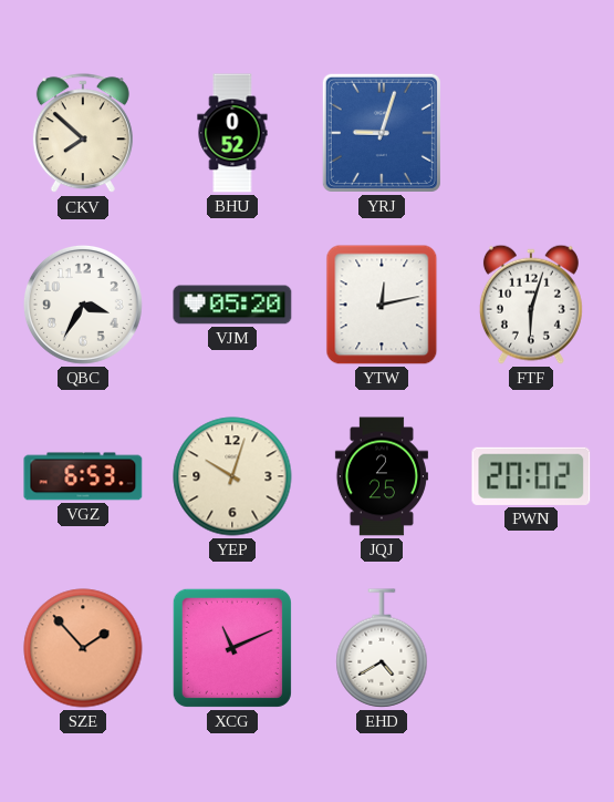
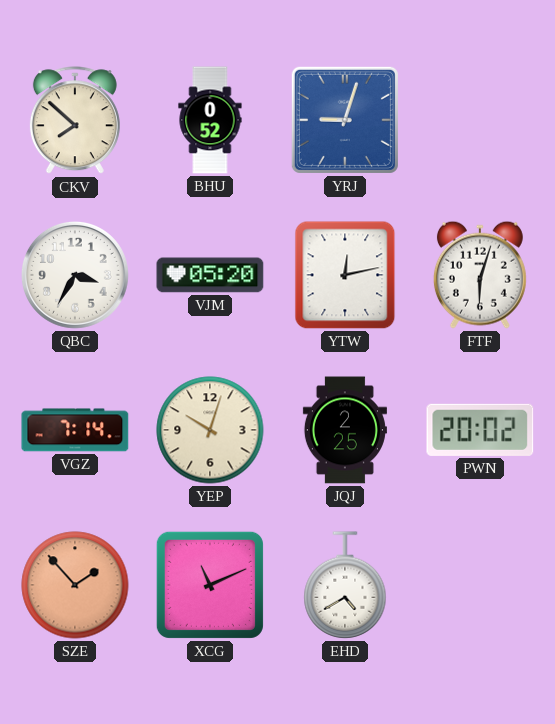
VGZ: 6:53 -> 7:14 (75, 430)
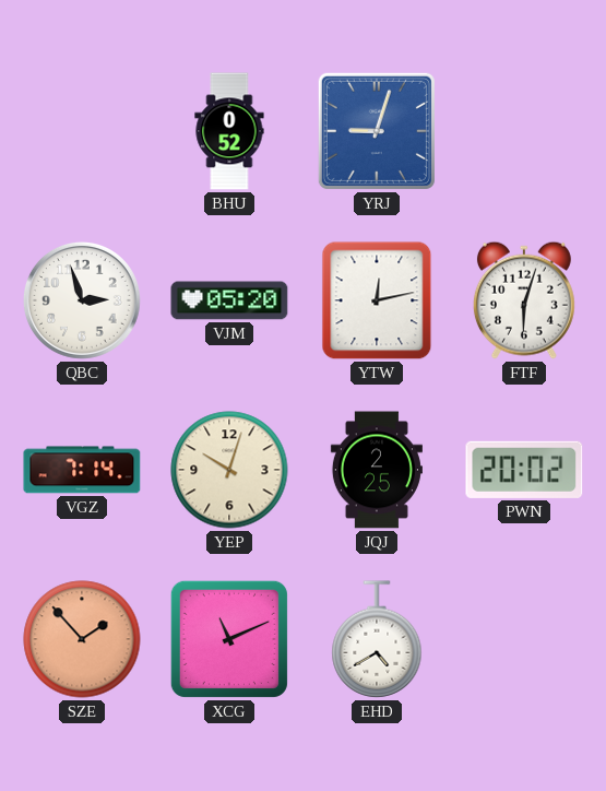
CKV: 7:52 -> none (75, 121)
QBC: 3:35 -> 2:57 (82, 300)
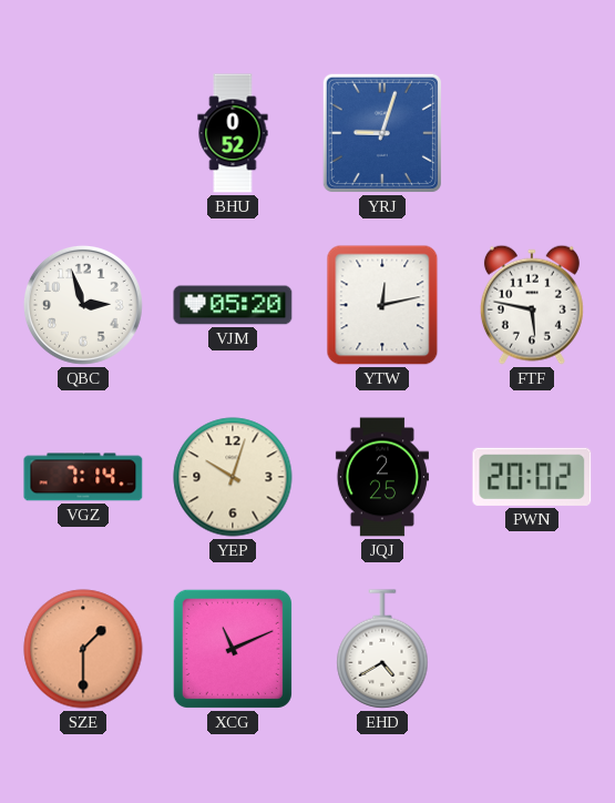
FTF: 6:03 -> 5:47 (532, 305)
SZE: 1:53 -> 1:30 (83, 649)
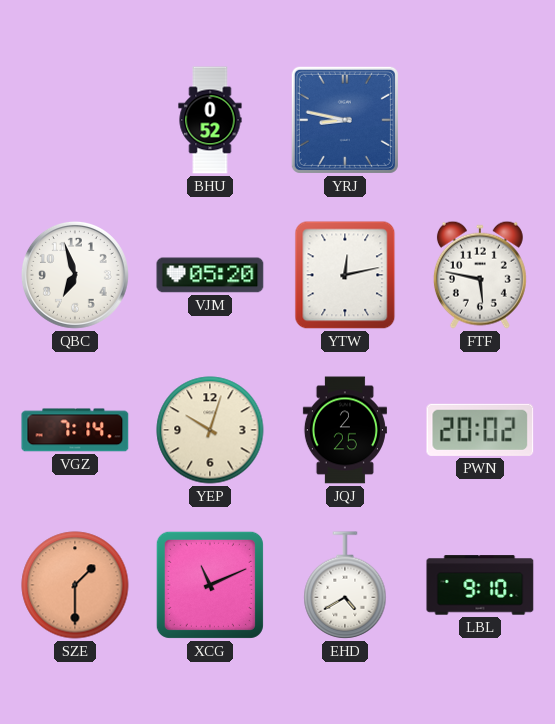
YRJ: 9:03 -> 8:47 (345, 120)
QBC: 2:57 -> 6:57 (75, 275)
LBL: none -> 9:10 (480, 585)
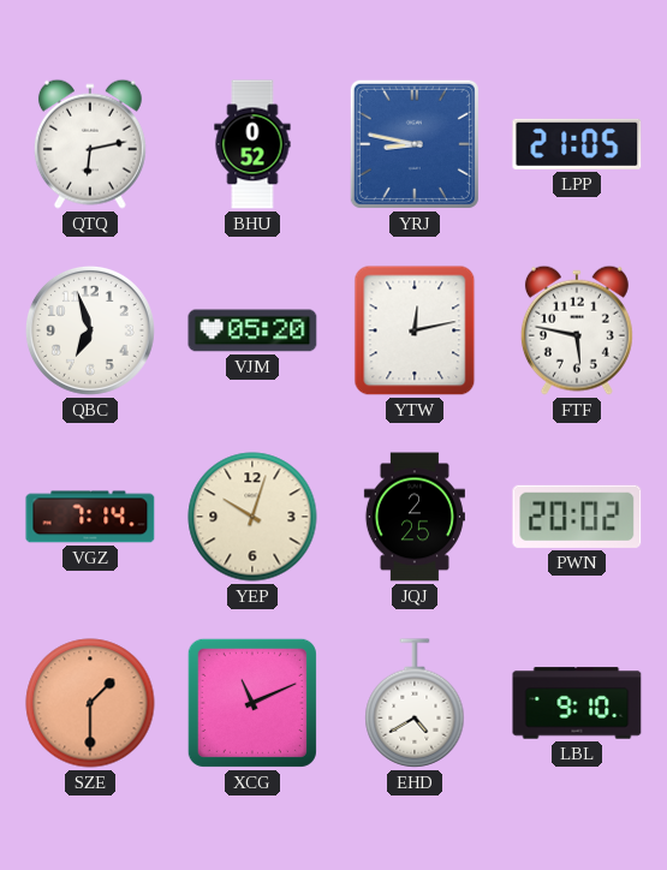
QTQ: none -> 6:13 (90, 144)
LPP: none -> 21:05 (577, 144)
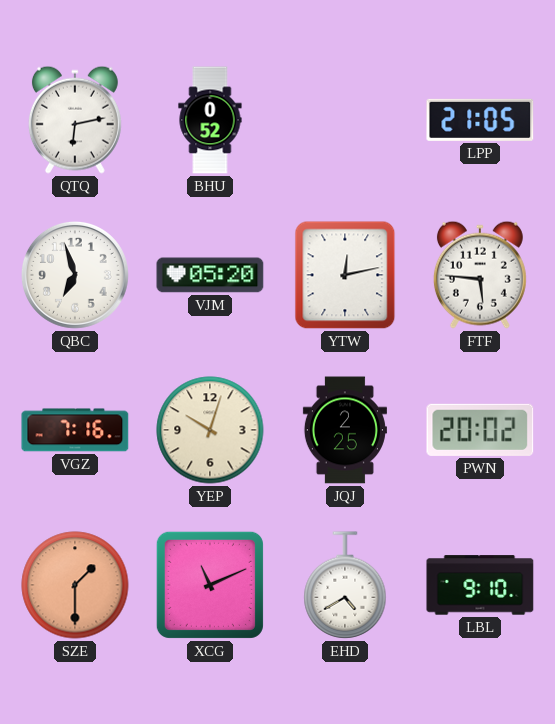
YRJ: 8:47 -> none (415, 144)
FTF: 5:47 -> 5:46 (480, 275)
VGZ: 7:14 -> 7:16 (75, 430)
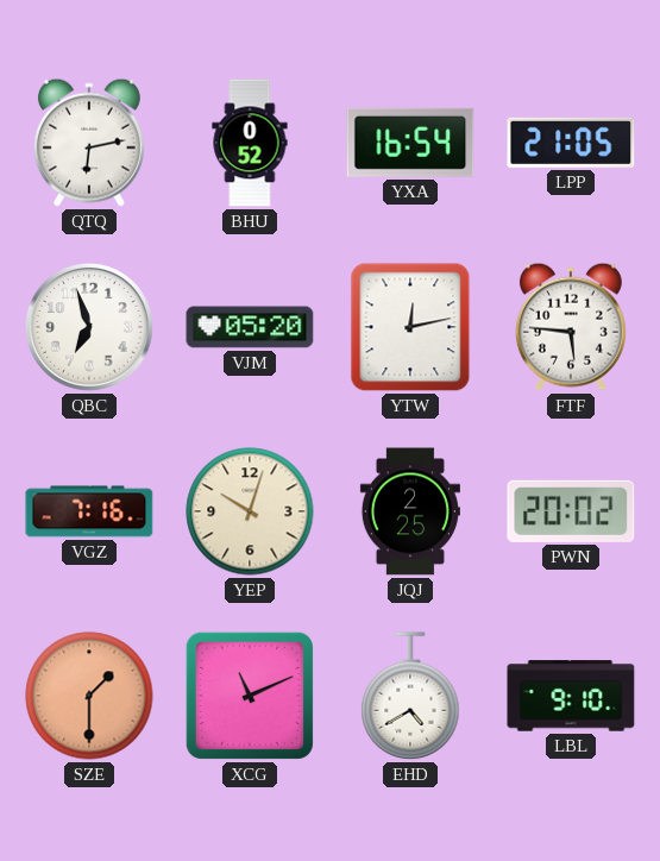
YXA: none -> 16:54 (410, 143)
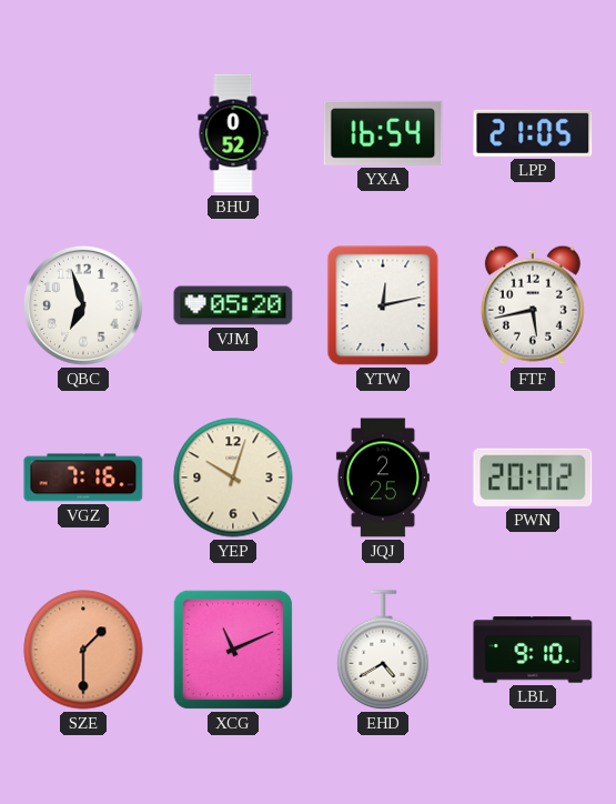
QTQ: 6:13 -> none (89, 143)
FTF: 5:46 -> 5:43 (533, 305)
